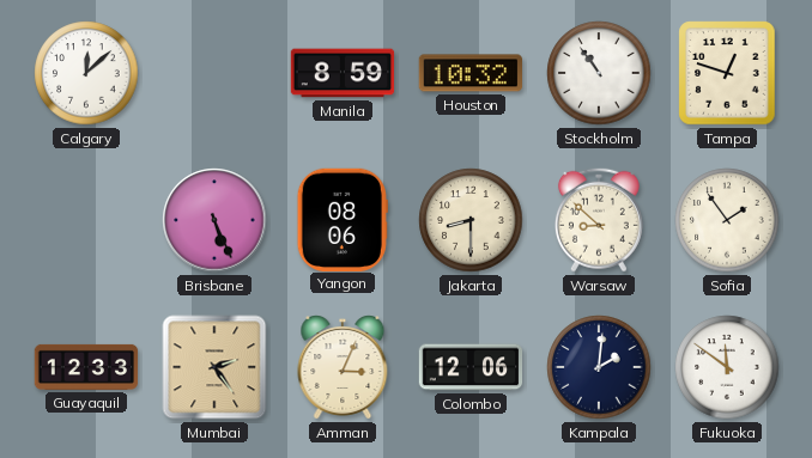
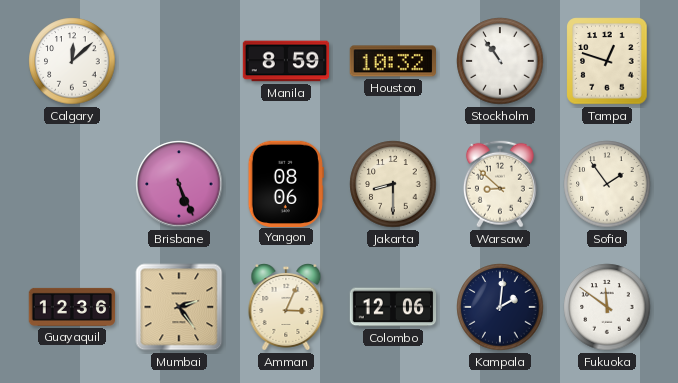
Guayaquil: 12:33 -> 12:36 (72, 307)
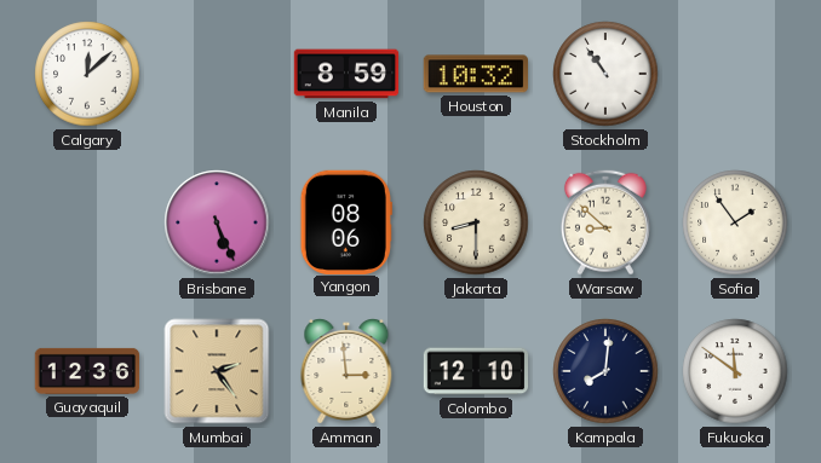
Tampa: 12:48 -> none (607, 61)
Amman: 3:04 -> 2:59 (346, 372)
Colombo: 12:06 -> 12:10 (476, 371)
Kampala: 2:01 -> 8:01 (605, 371)
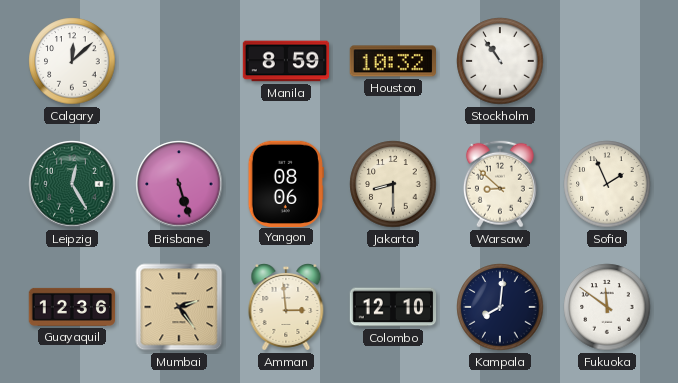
Leipzig: none -> 12:25 (72, 184)
Brisbane: 5:26 -> 5:27 (179, 184)
Sofia: 1:54 -> 1:56 (607, 184)
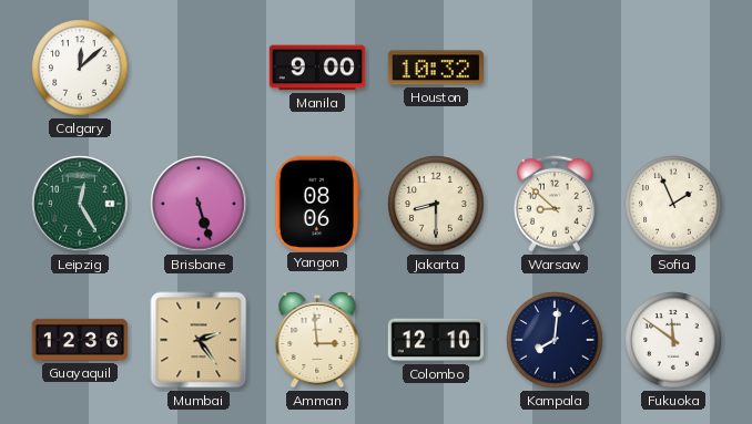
Manila: 8:59 -> 9:00 (317, 68)
Stockholm: 10:54 -> none (500, 61)
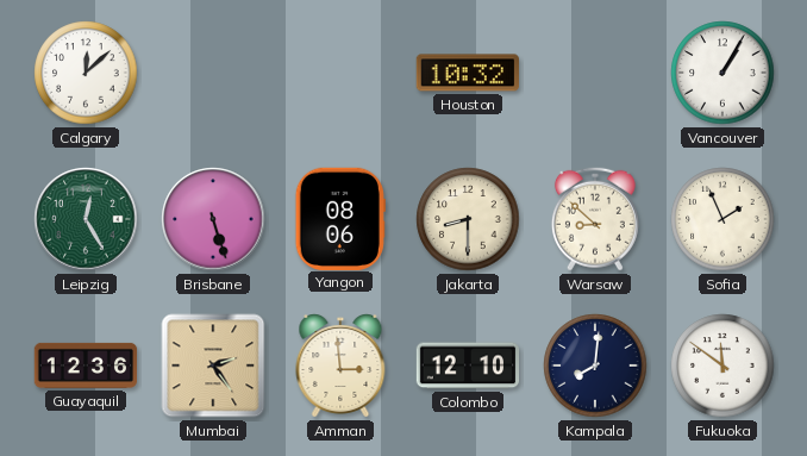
Manila: 9:00 -> none (317, 68)
Vancouver: none -> 1:05 (722, 73)
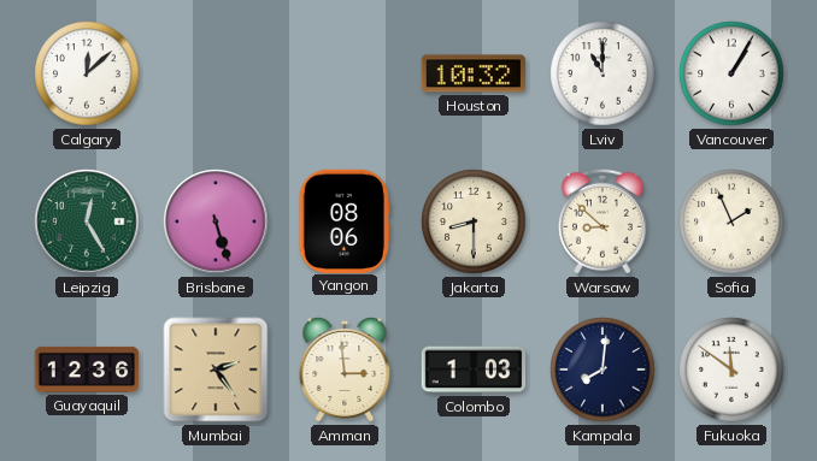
Lviv: none -> 11:00 (603, 73)
Colombo: 12:10 -> 1:03 (474, 370)
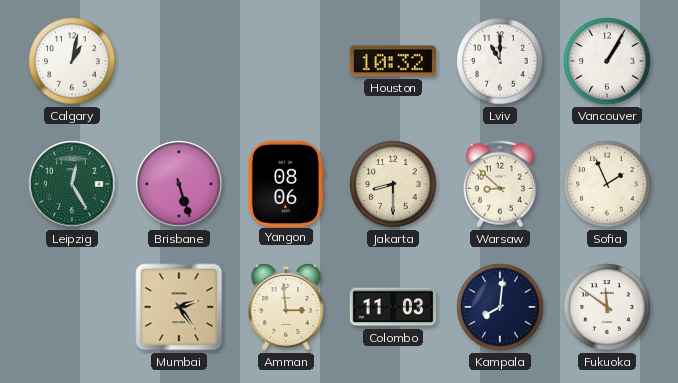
Calgary: 12:08 -> 1:02 (72, 61)
Guayaquil: 12:36 -> none (87, 370)
Colombo: 1:03 -> 11:03 (393, 307)
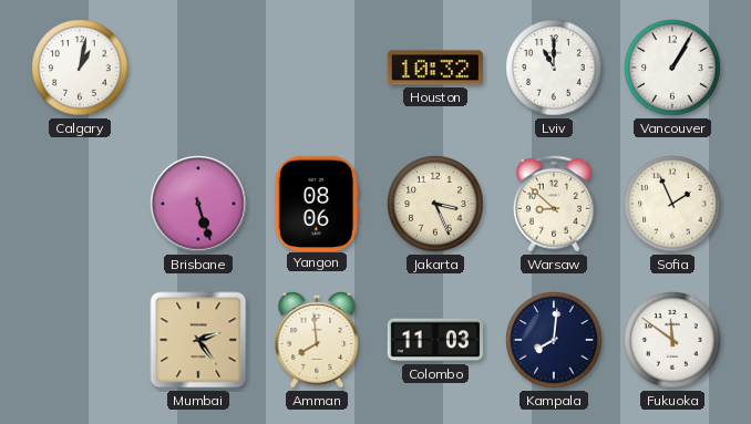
Leipzig: 12:25 -> none (72, 184)
Jakarta: 8:30 -> 3:26 (435, 204)
Amman: 2:59 -> 7:59 (317, 341)
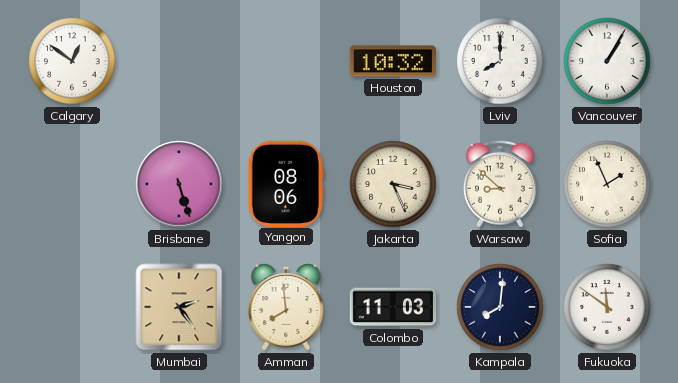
Calgary: 1:02 -> 12:51 (72, 61)
Lviv: 11:00 -> 8:00 (500, 61)
